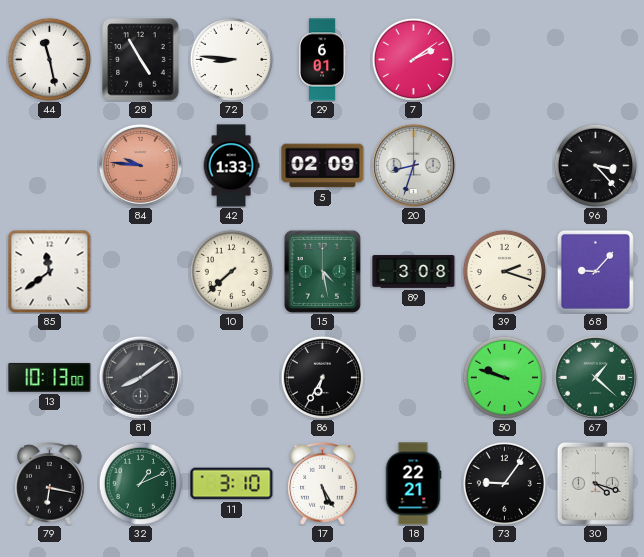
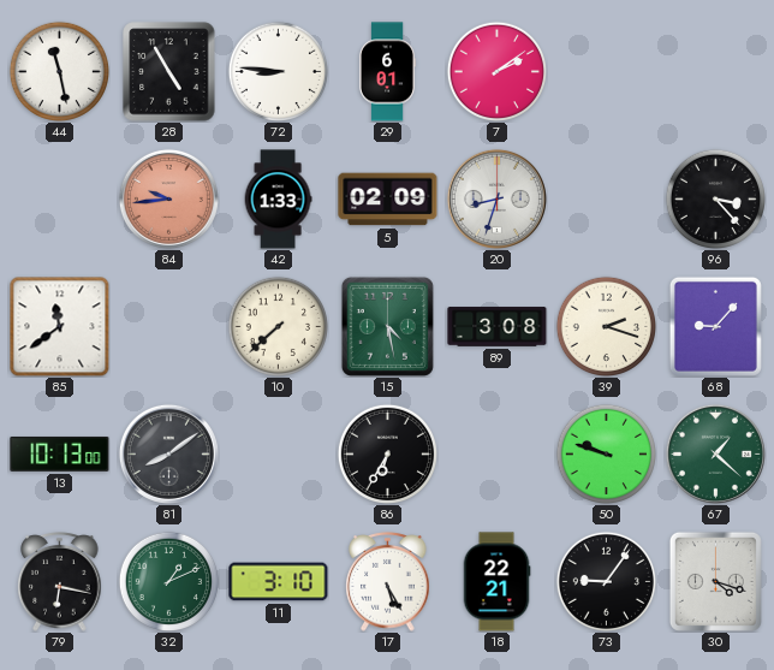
84: 9:46 -> 9:44 (168, 198)
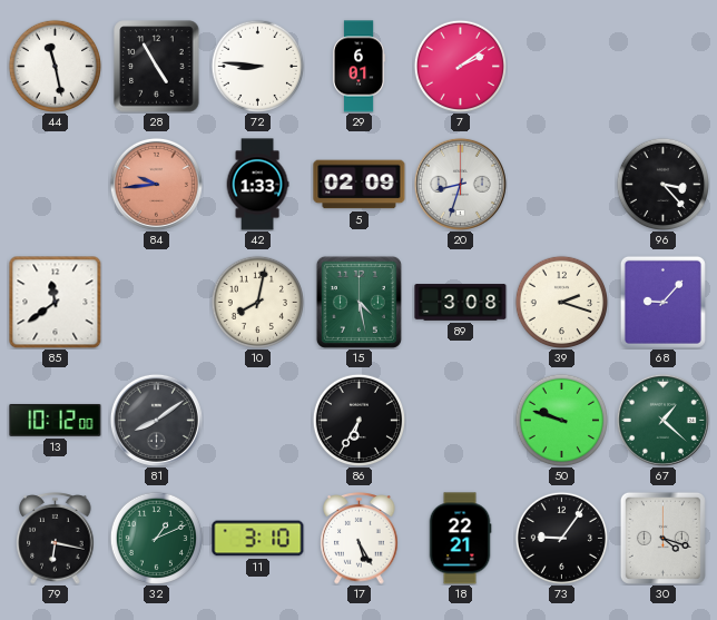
10: 7:38 -> 8:02 (257, 302)
13: 10:13 -> 10:12 (56, 420)
